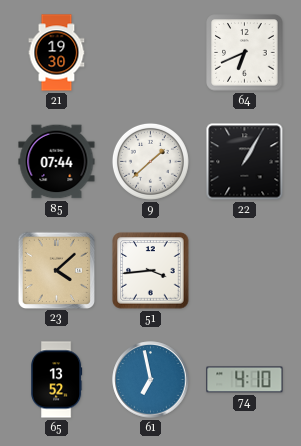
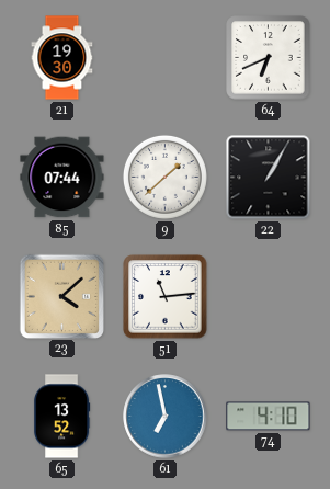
51: 3:44 -> 11:14 (166, 297)
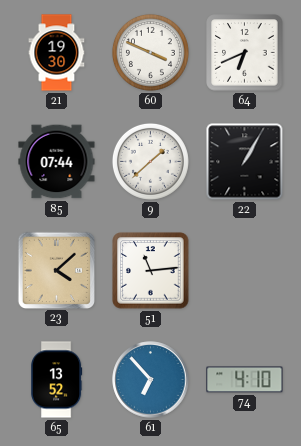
60: none -> 3:49 (150, 52)
61: 6:58 -> 6:53 (151, 380)
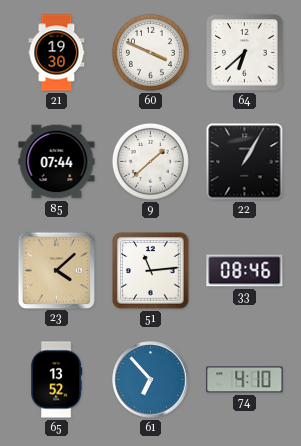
64: 6:41 -> 6:38 (245, 53)
33: none -> 08:46 (245, 271)
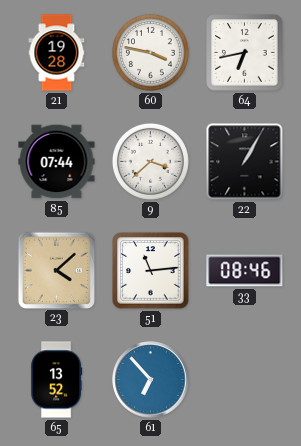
21: 19:30 -> 19:28 (57, 53)
60: 3:49 -> 3:47 (150, 52)
64: 6:38 -> 6:43 (245, 53)
9: 1:38 -> 3:38 (150, 161)
74: 4:10 -> none (245, 380)
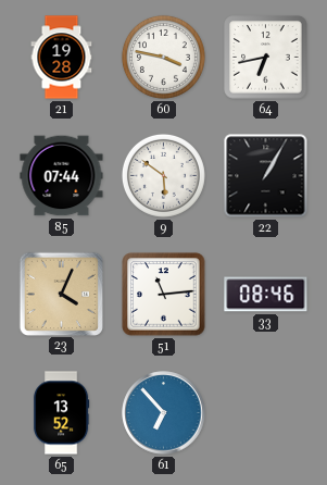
9: 3:38 -> 5:51 (163, 175)
23: 4:08 -> 4:04 (61, 294)
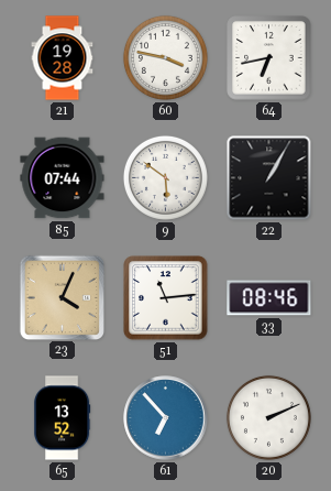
20: none -> 2:11 (268, 417)
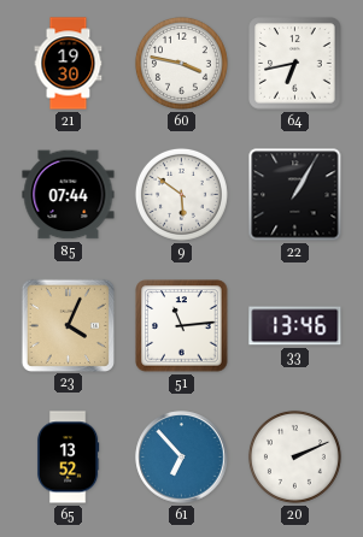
21: 19:28 -> 19:30 (69, 64)
33: 08:46 -> 13:46 (295, 326)
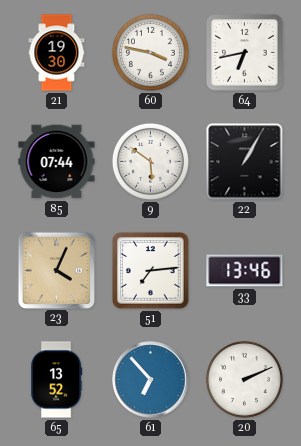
51: 11:14 -> 7:14 (151, 271)
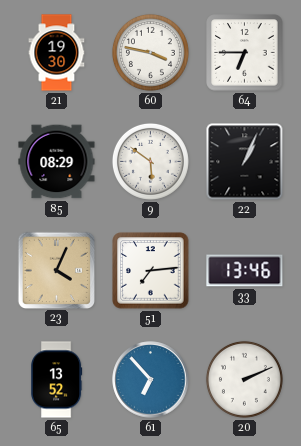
64: 6:43 -> 6:45 (245, 53)
85: 07:44 -> 08:29 (57, 162)
22: 1:05 -> 1:04 (245, 162)
